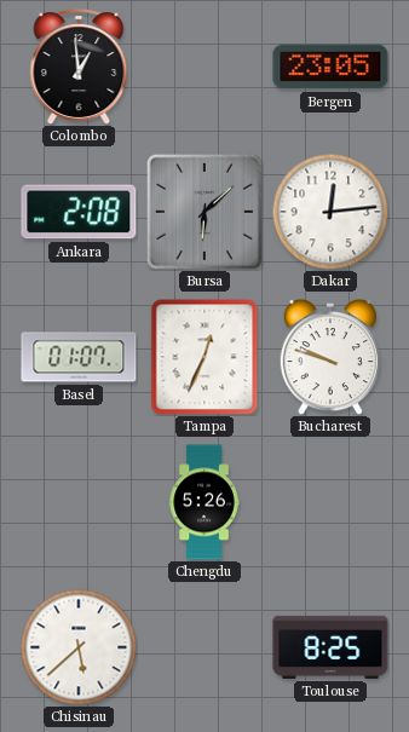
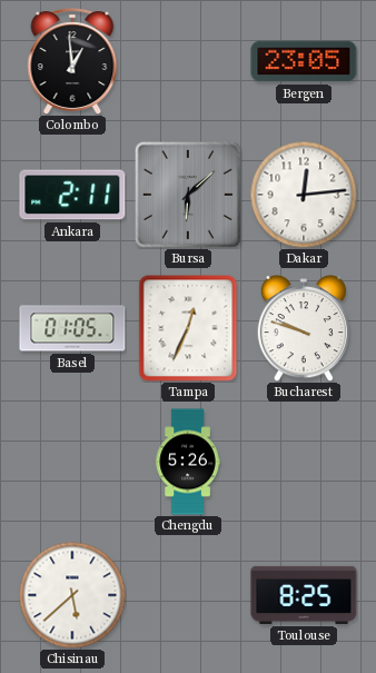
Ankara: 2:08 -> 2:11 (72, 195)
Basel: 01:07 -> 01:05 (72, 328)
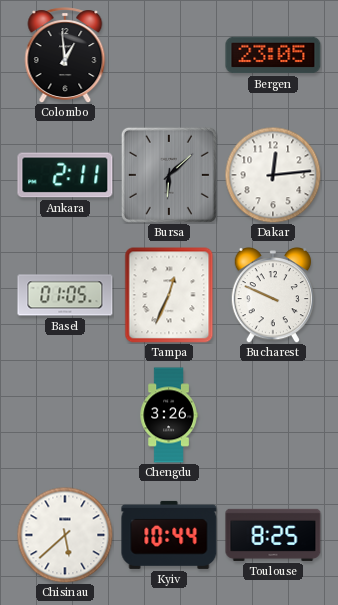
Bucharest: 9:48 -> 9:49 (273, 296)
Chengdu: 5:26 -> 3:26 (169, 415)
Kyiv: none -> 10:44 (169, 535)
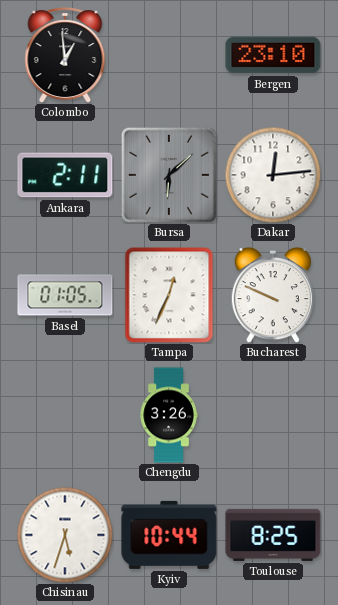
Bergen: 23:05 -> 23:10 (273, 55)
Chisinau: 5:38 -> 5:33 (65, 535)
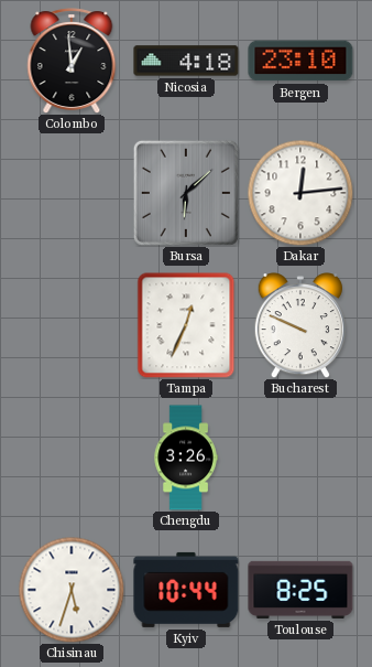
Nicosia: none -> 4:18 (186, 61)
Ankara: 2:11 -> none (65, 175)
Basel: 01:05 -> none (65, 295)
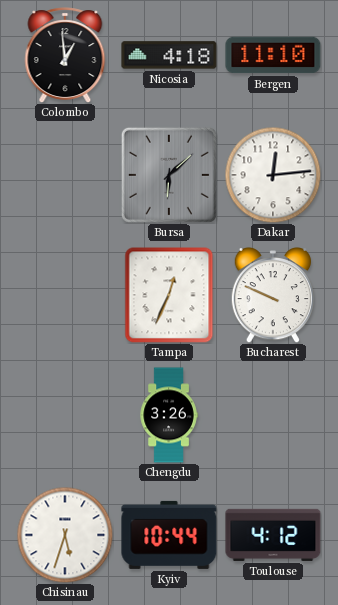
Bergen: 23:10 -> 11:10 (273, 55)
Toulouse: 8:25 -> 4:12 (273, 535)
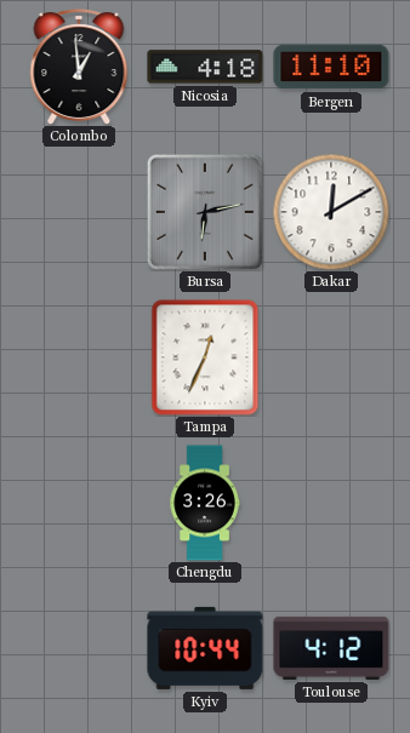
Bursa: 6:08 -> 6:13 (205, 212)
Dakar: 12:14 -> 12:10 (331, 212)
Bucharest: 9:49 -> none (273, 296)
Chisinau: 5:33 -> none (65, 535)
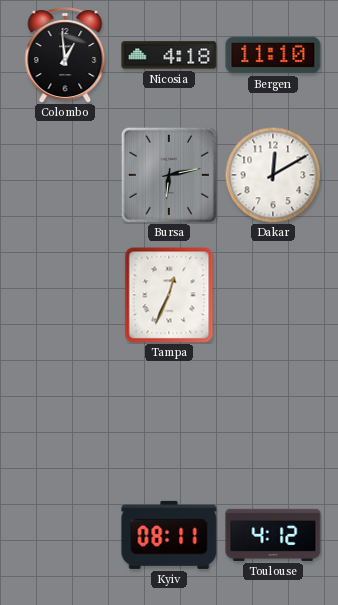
Chengdu: 3:26 -> none (205, 503)
Kyiv: 10:44 -> 08:11 (169, 535)
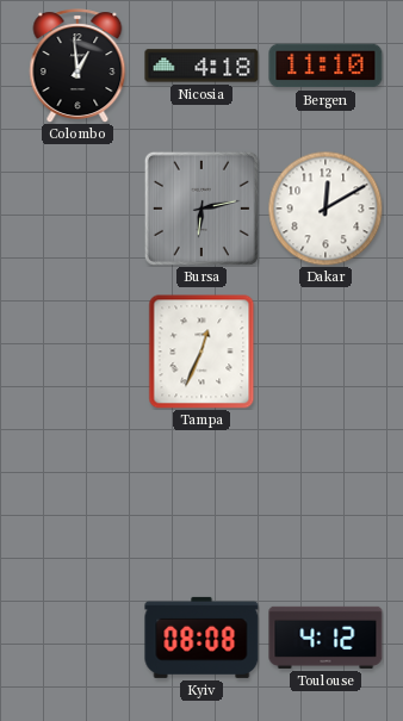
Kyiv: 08:11 -> 08:08 (201, 638)
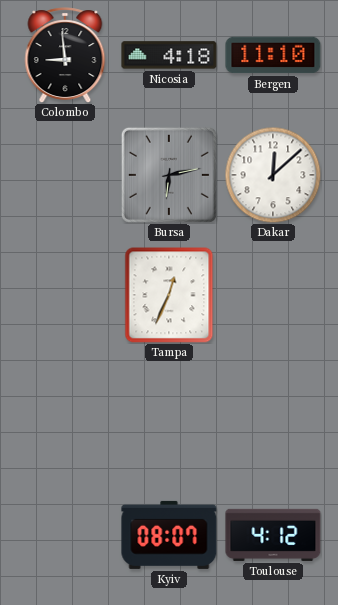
Colombo: 12:59 -> 8:59 (65, 55)
Dakar: 12:10 -> 12:08 (273, 175)
Kyiv: 08:08 -> 08:07 (169, 535)
